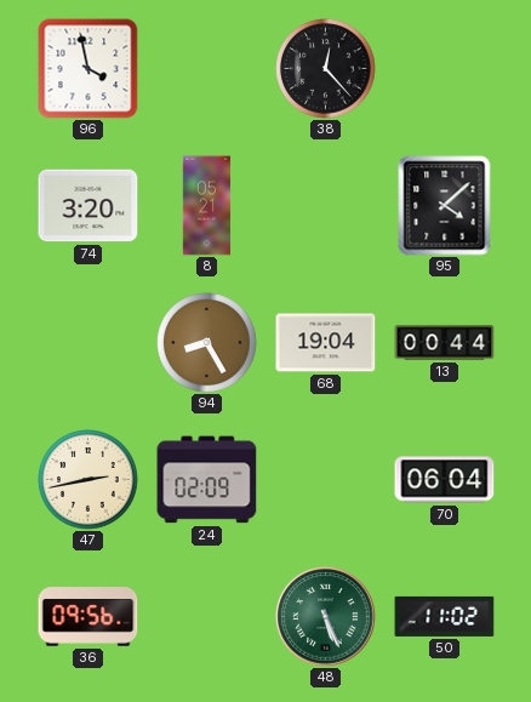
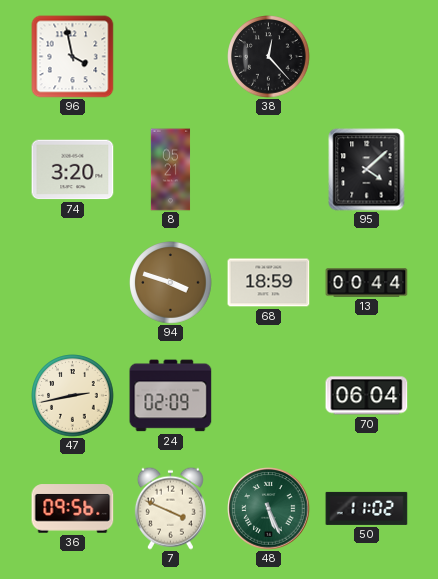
94: 8:25 -> 3:48 (171, 283)
68: 19:04 -> 18:59 (269, 283)
7: none -> 3:49 (170, 508)
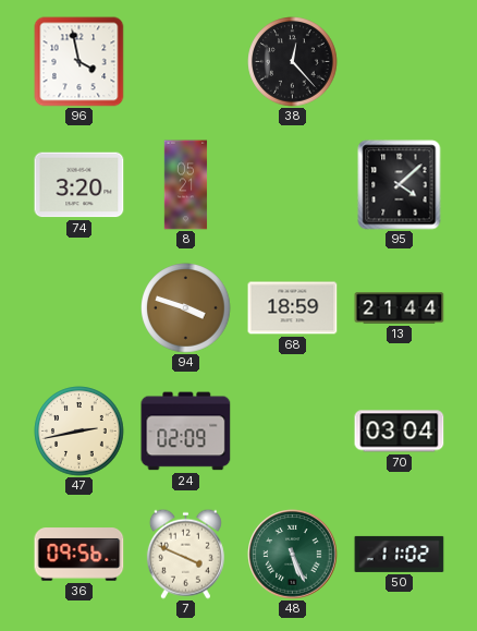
13: 00:44 -> 21:44 (400, 308)
70: 06:04 -> 03:04 (400, 432)
